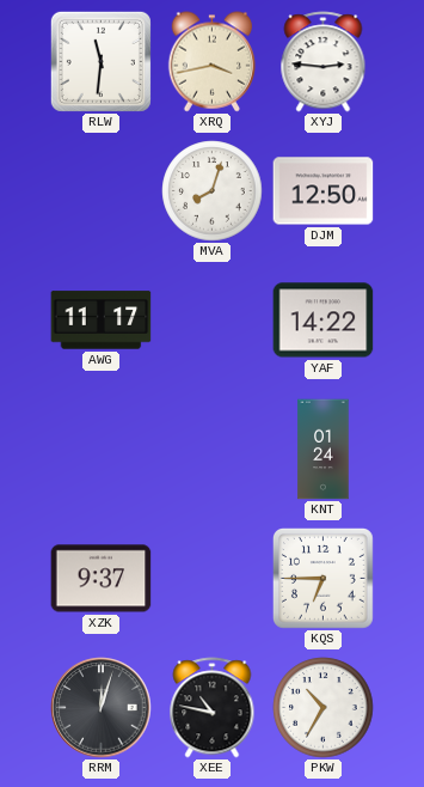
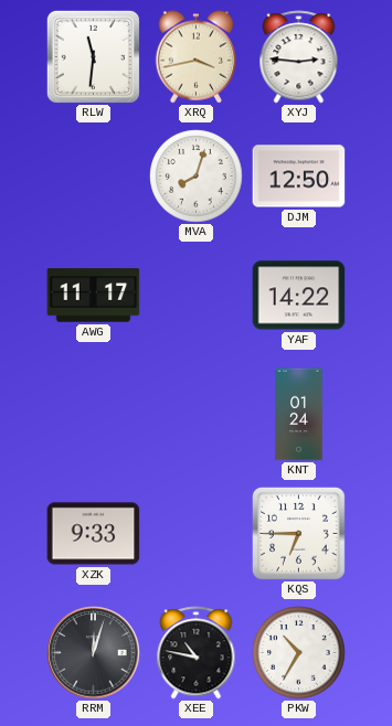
XZK: 9:37 -> 9:33 (94, 534)
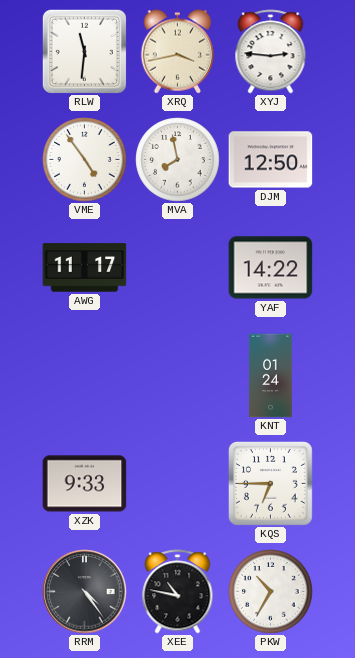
VME: none -> 4:54 (85, 160)
MVA: 8:03 -> 7:58 (178, 160)
RRM: 12:03 -> 4:24 (85, 592)
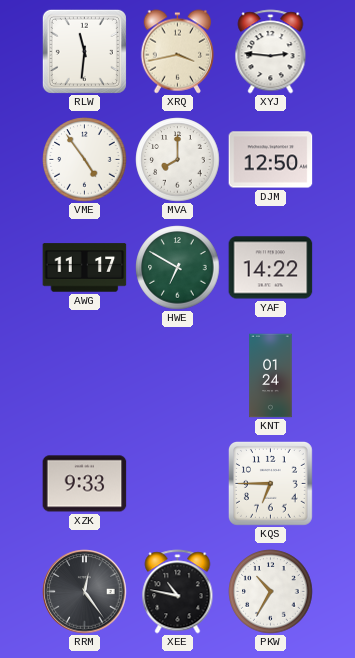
MVA: 7:58 -> 8:00 (178, 160)
HWE: none -> 6:50 (178, 268)
RRM: 4:24 -> 12:24 (85, 592)
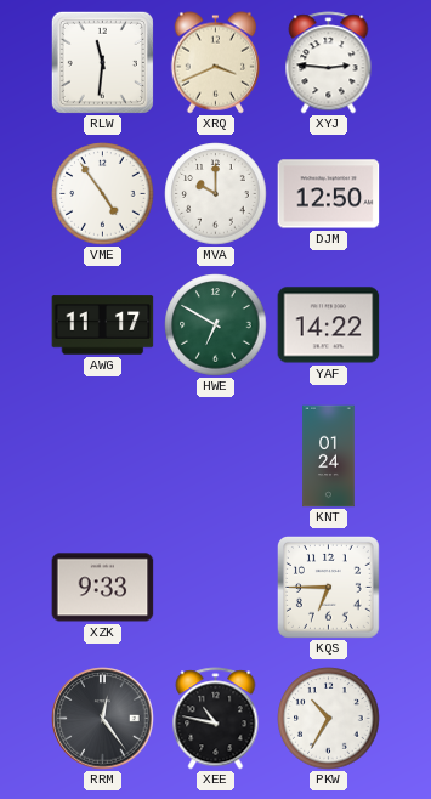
XRQ: 3:43 -> 3:41 (215, 63)
MVA: 8:00 -> 10:00 (216, 194)
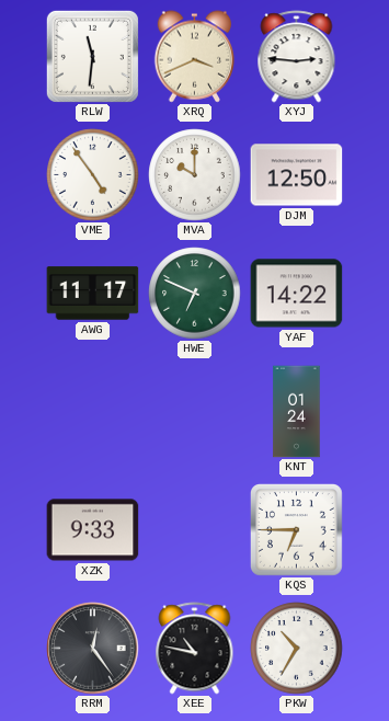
HWE: 6:50 -> 6:49 (195, 294)
